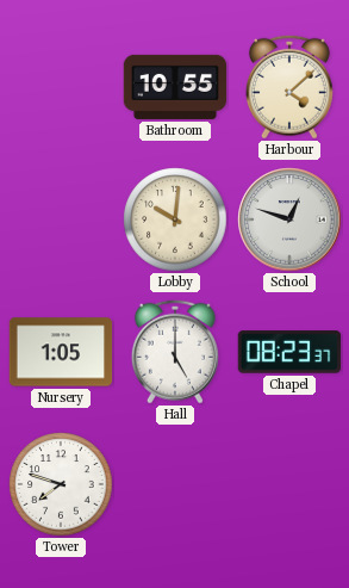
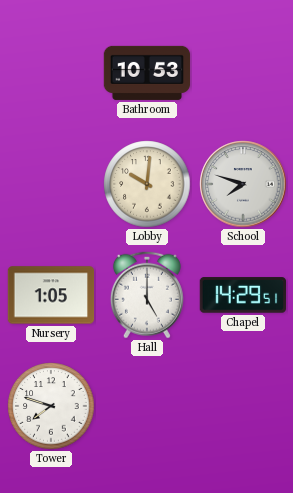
Bathroom: 10:55 -> 10:53 (147, 73)
Harbour: 4:08 -> none (289, 87)
School: 12:48 -> 7:48 (243, 184)
Chapel: 08:23 -> 14:29 (243, 295)
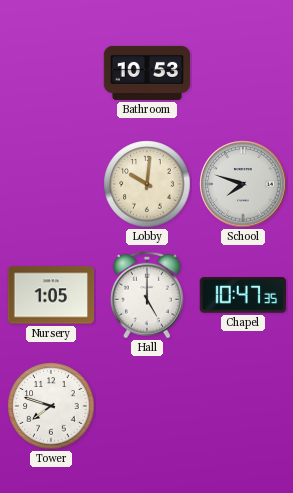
Chapel: 14:29 -> 10:47 (243, 295)
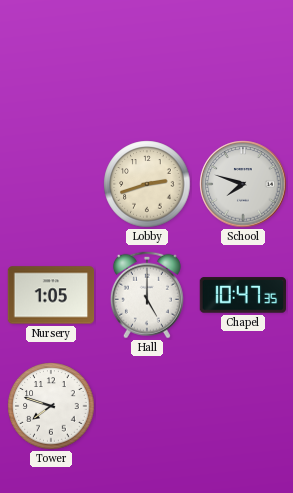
Bathroom: 10:53 -> none (147, 73)
Lobby: 10:01 -> 2:42 (147, 184)
